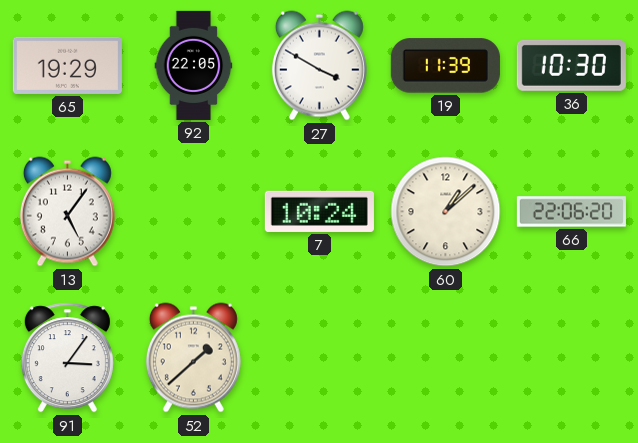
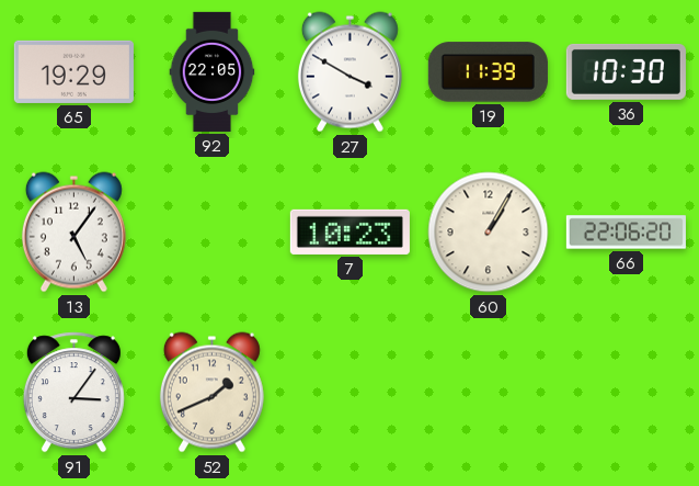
7: 10:24 -> 10:23 (349, 231)
60: 1:08 -> 1:05 (489, 233)
52: 1:38 -> 1:41 (211, 393)
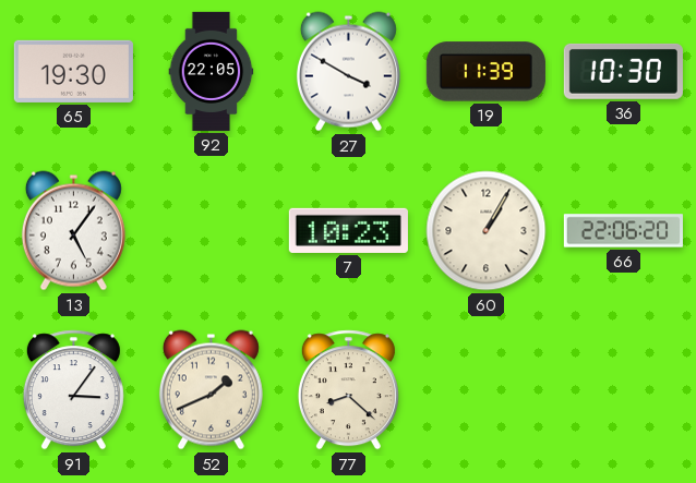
65: 19:29 -> 19:30 (73, 71)
77: none -> 8:22 (348, 390)
